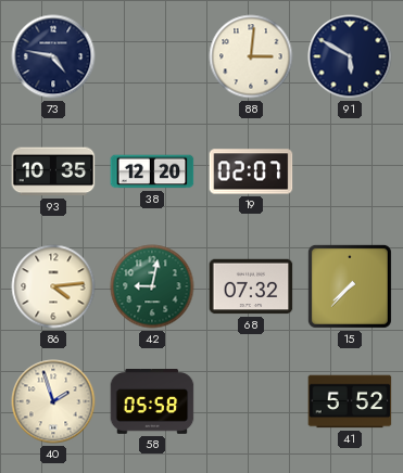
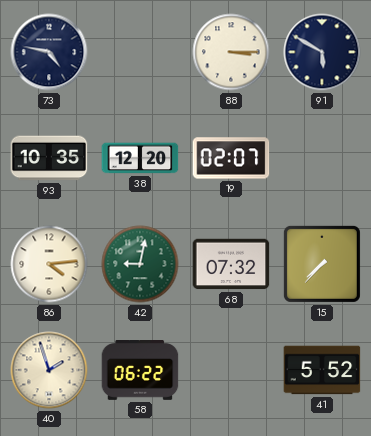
88: 3:01 -> 3:15 (231, 52)
58: 05:58 -> 06:22 (140, 371)
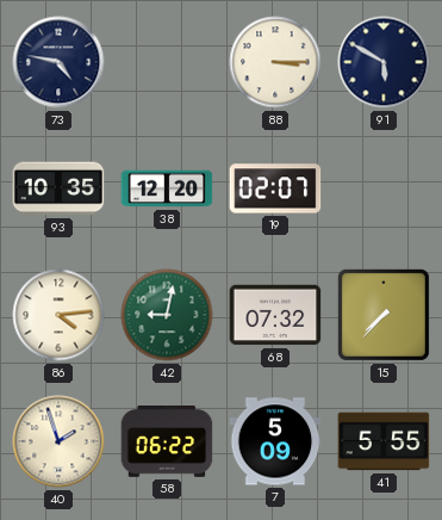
7: none -> 5:09 (275, 441)
41: 5:52 -> 5:55 (384, 441)
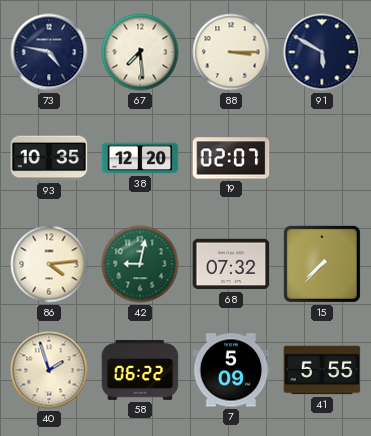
67: none -> 7:29 (140, 52)
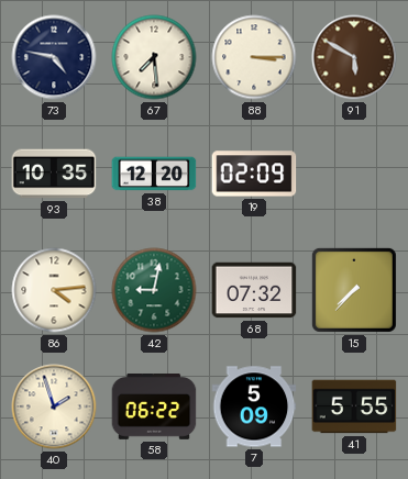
91 dial: navy -> brown (354, 57)
19: 02:07 -> 02:09 (254, 174)
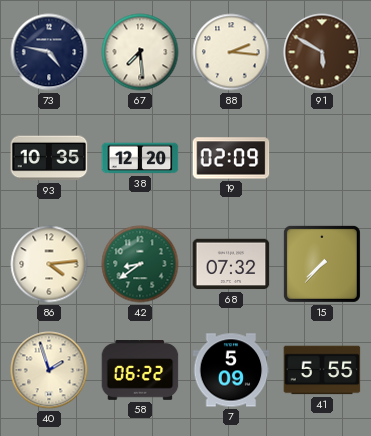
88: 3:15 -> 2:16 (231, 52)
42: 9:02 -> 8:39 (140, 264)
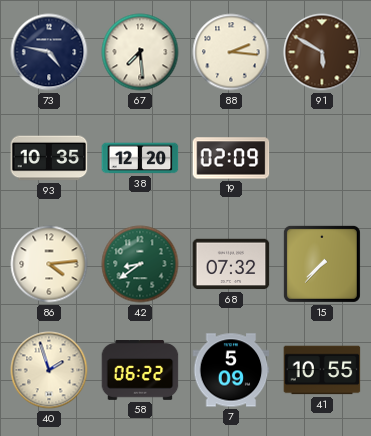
41: 5:55 -> 10:55 (322, 370)
